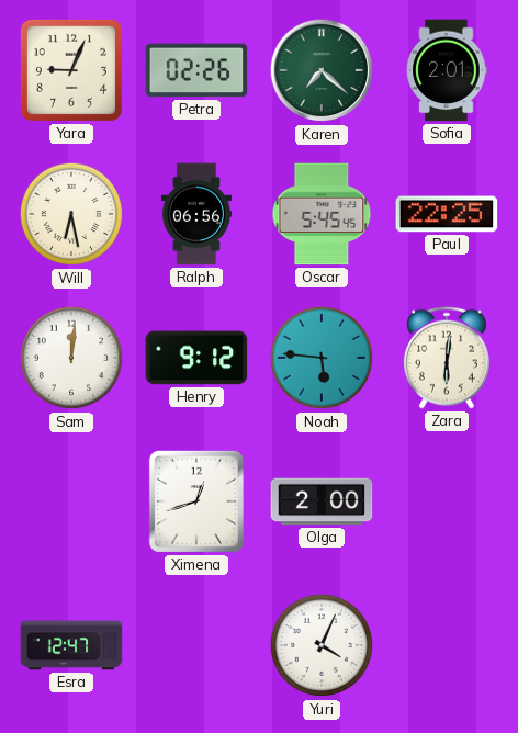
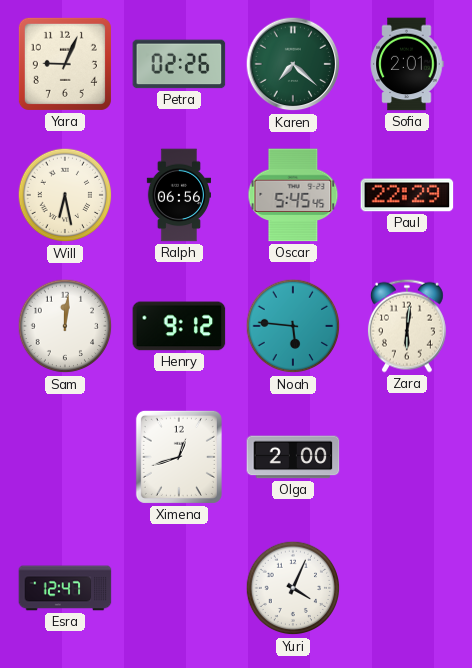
Paul: 22:25 -> 22:29 (407, 195)
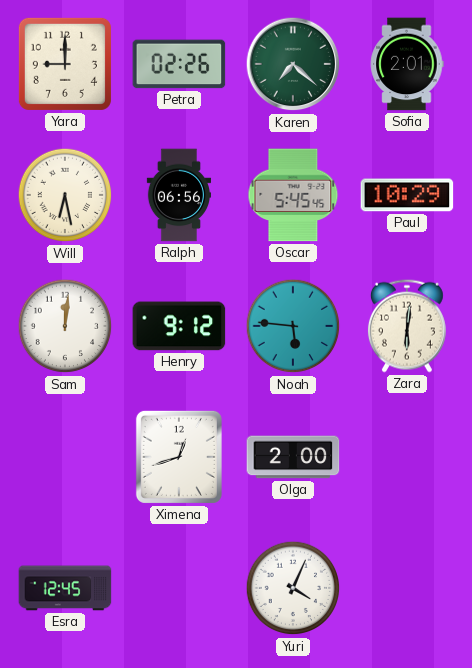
Yara: 9:04 -> 9:00 (65, 64)
Paul: 22:29 -> 10:29 (407, 195)
Esra: 12:47 -> 12:45 (65, 588)
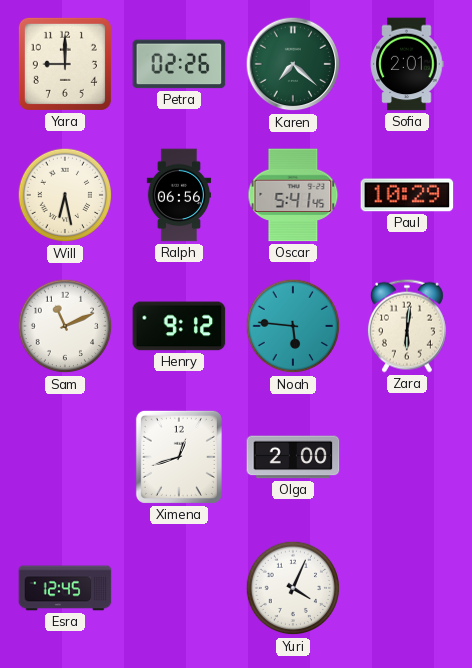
Oscar: 5:45 -> 5:41 (293, 195)
Sam: 12:01 -> 11:11 (65, 326)
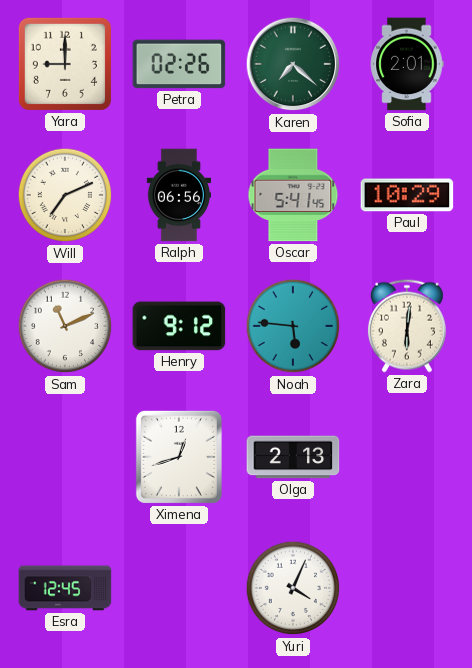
Will: 6:28 -> 7:11 (65, 195)
Olga: 2:00 -> 2:13 (293, 457)
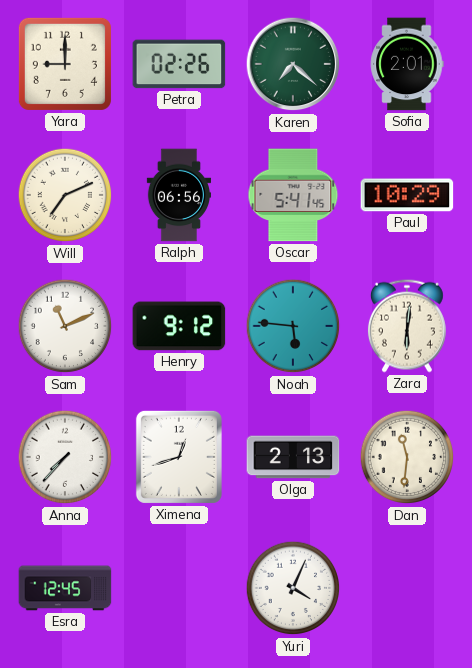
Anna: none -> 7:37 (65, 457)
Dan: none -> 11:31 (407, 457)
